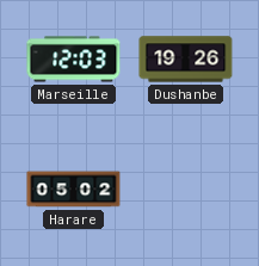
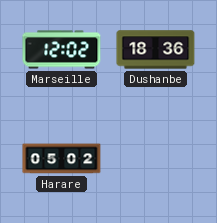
Marseille: 12:03 -> 12:02 (62, 50)
Dushanbe: 19:26 -> 18:36 (156, 50)
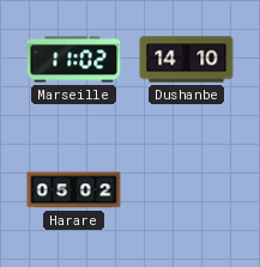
Marseille: 12:02 -> 11:02 (74, 60)
Dushanbe: 18:36 -> 14:10 (187, 60)
